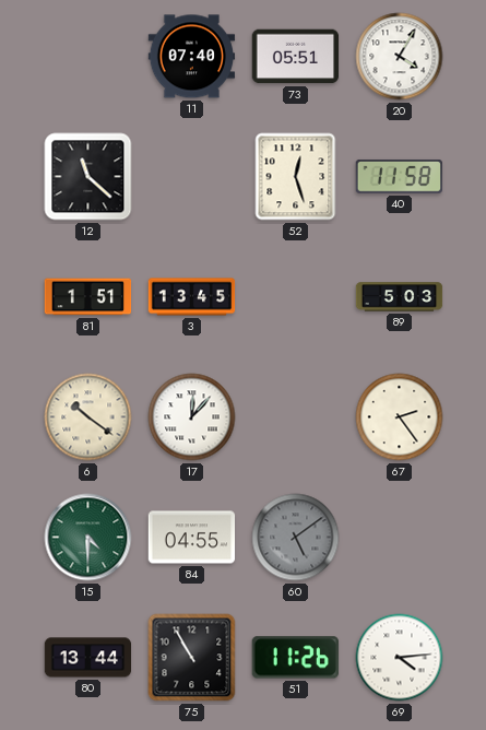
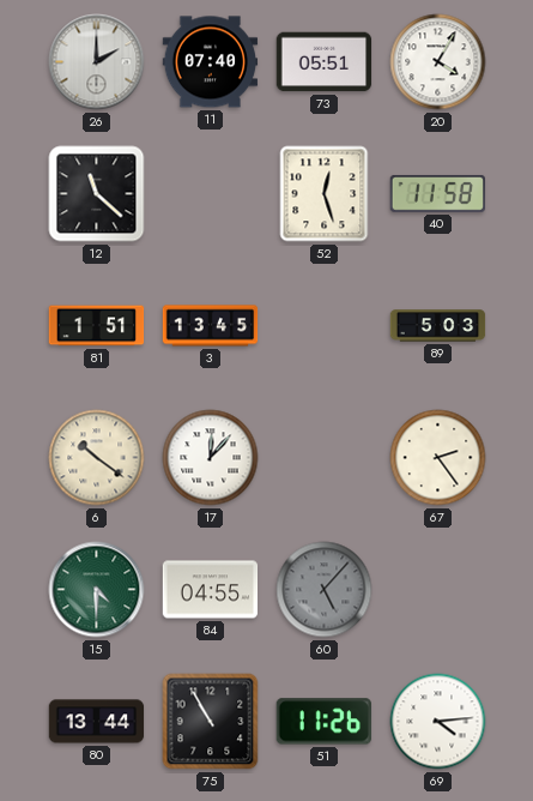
26: none -> 2:00 (97, 62)
60: 5:09 -> 5:07 (325, 590)
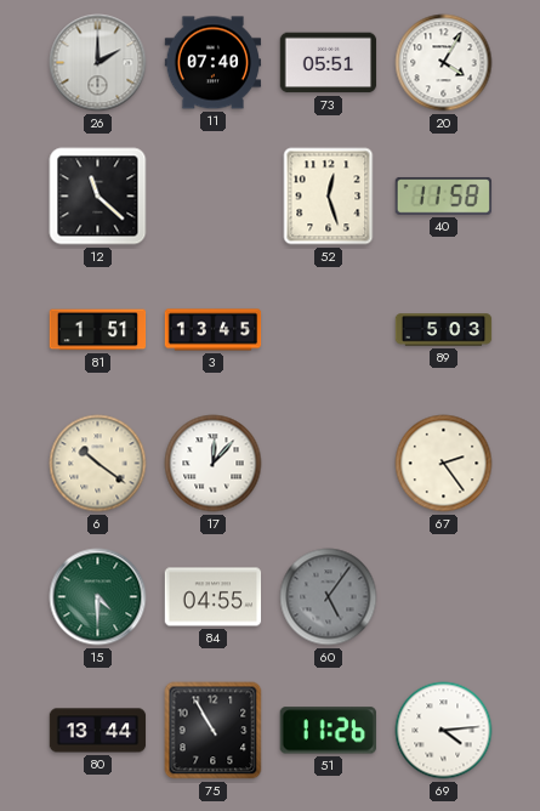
60: 5:07 -> 5:06 (329, 597)
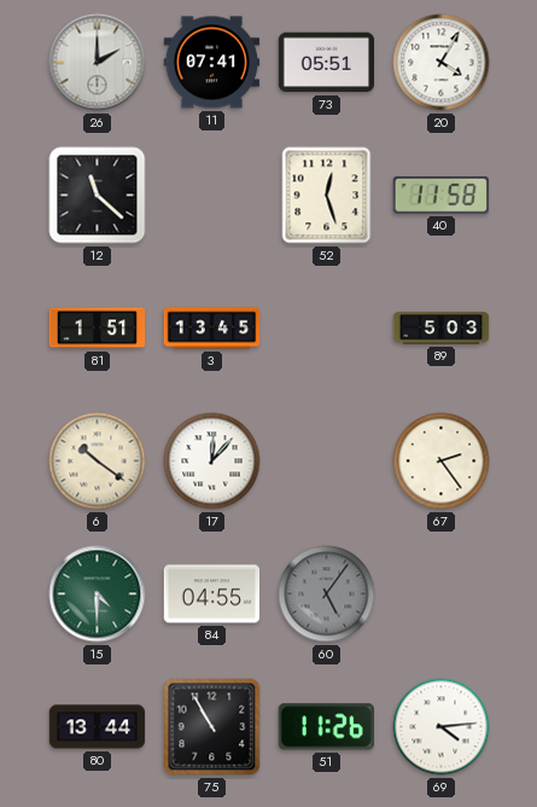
11: 07:40 -> 07:41 (212, 63)
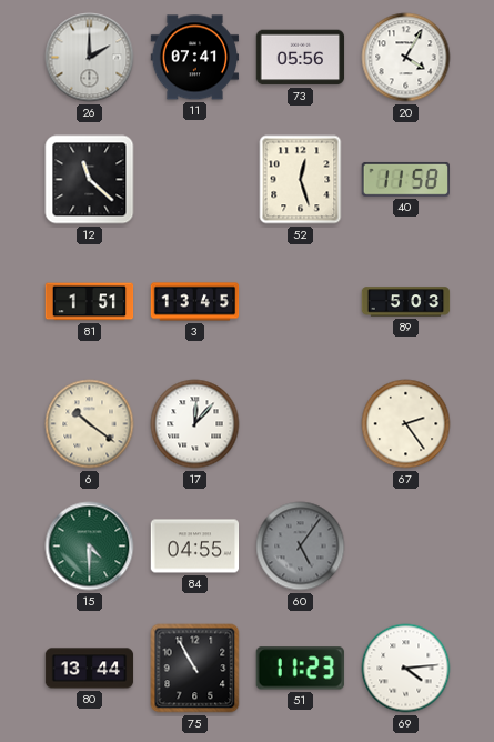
73: 05:51 -> 05:56 (301, 58)
51: 11:26 -> 11:23 (300, 669)
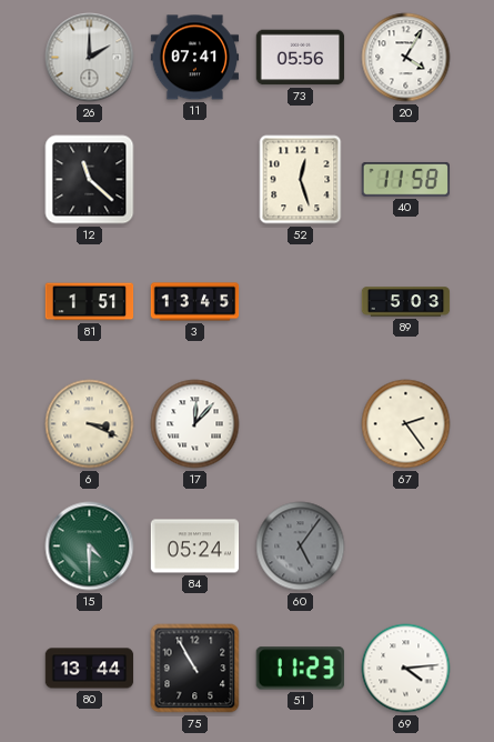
6: 10:21 -> 3:19 (90, 424)
84: 04:55 -> 05:24 (195, 547)
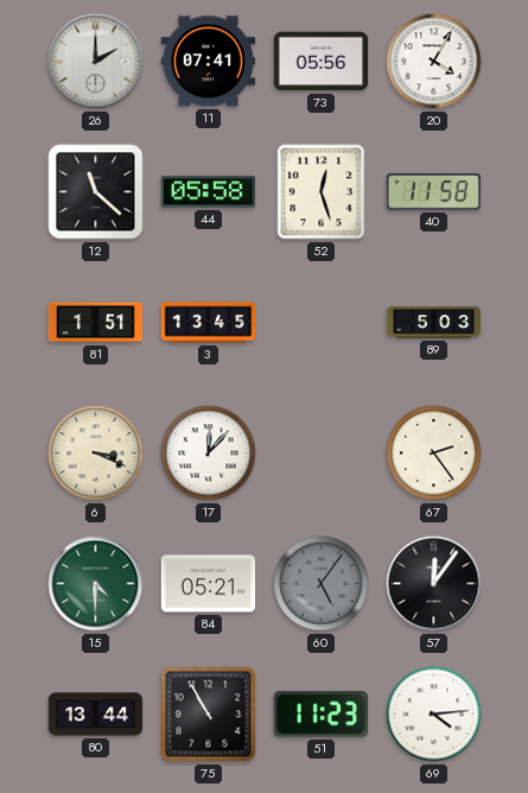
44: none -> 05:58 (208, 192)
84: 05:24 -> 05:21 (209, 584)
57: none -> 12:06 (434, 584)
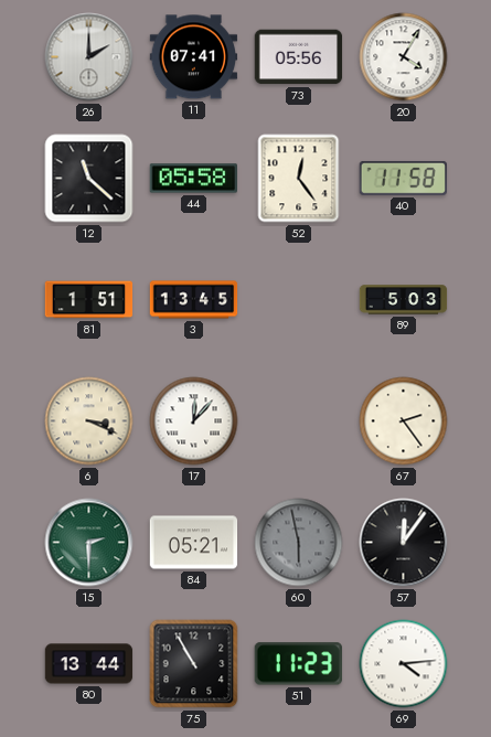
52: 12:27 -> 12:24 (299, 179)
15: 4:30 -> 2:30 (89, 543)
60: 5:06 -> 5:58 (299, 543)
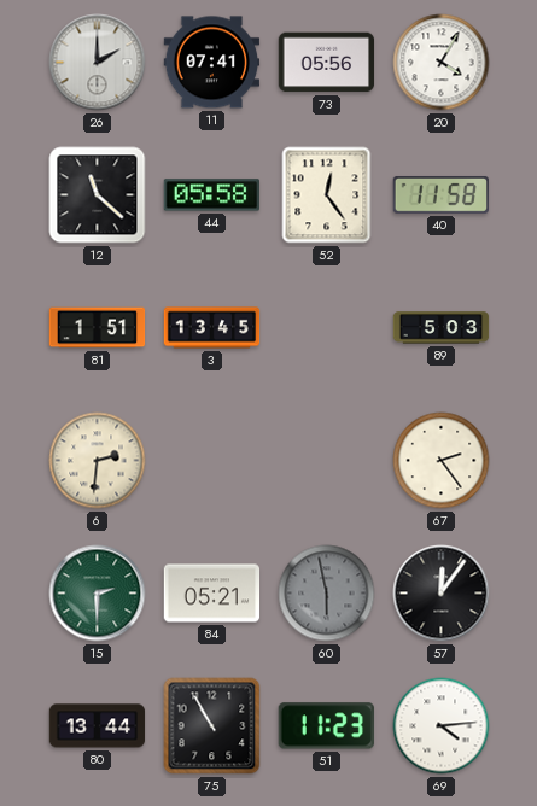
6: 3:19 -> 2:31 (98, 461)
17: 12:07 -> none (194, 421)
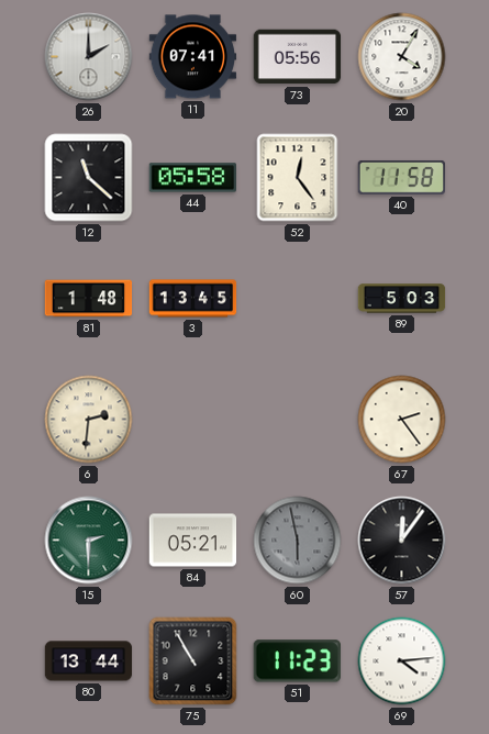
81: 1:51 -> 1:48 (89, 299)
